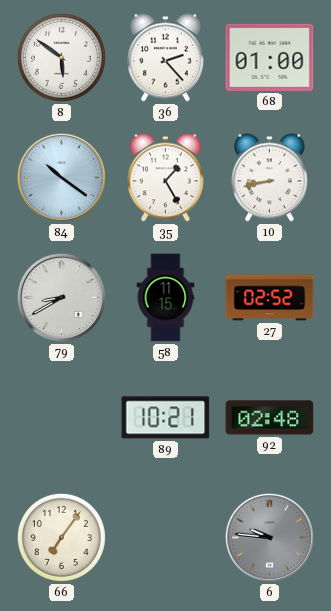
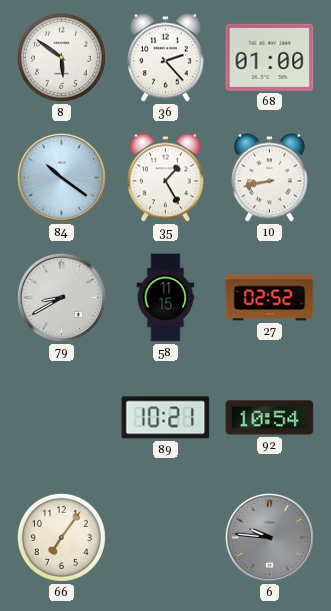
92: 02:48 -> 10:54 (270, 418)
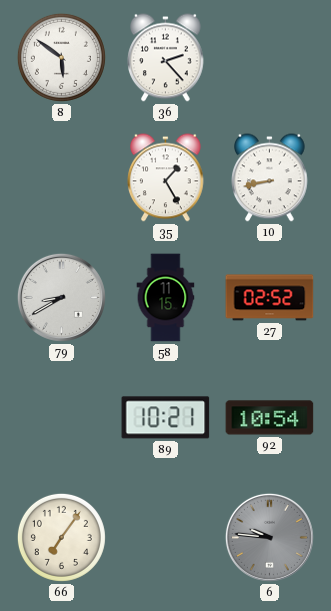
68: 01:00 -> none (270, 57)
84: 10:21 -> none (61, 177)
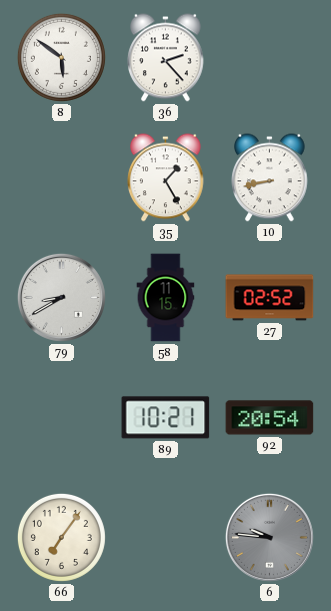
92: 10:54 -> 20:54 (270, 418)
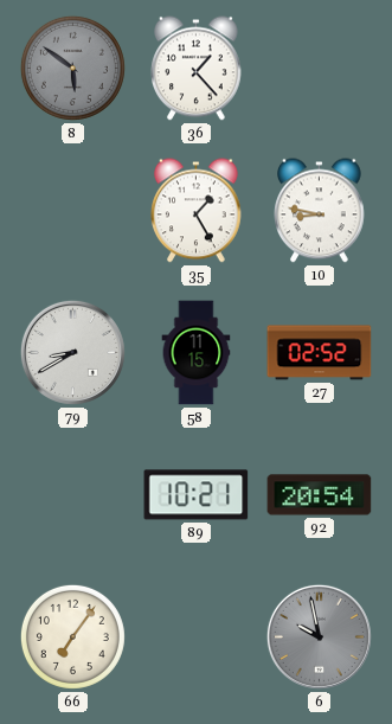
8 dial: white -> grey (72, 68)
36: 2:23 -> 1:23 (197, 69)
10: 8:43 -> 8:47 (320, 211)
6: 9:46 -> 9:58 (319, 636)
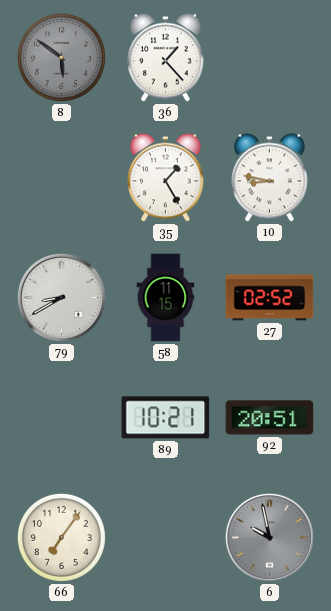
92: 20:54 -> 20:51 (270, 418)
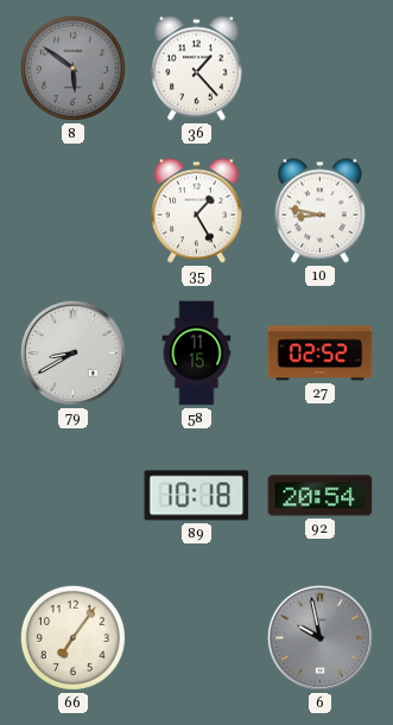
89: 10:21 -> 10:18 (197, 496)
92: 20:51 -> 20:54 (321, 496)
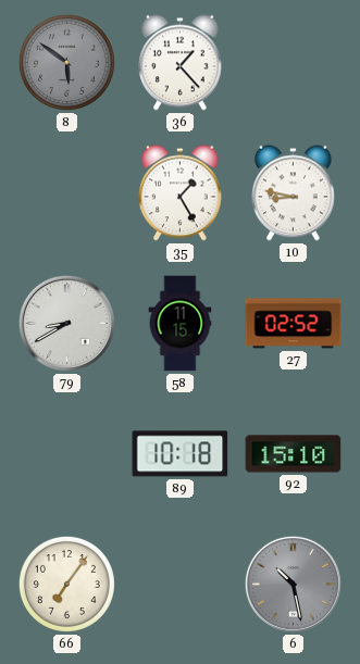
92: 20:54 -> 15:10 (294, 454)
6: 9:58 -> 10:28 (293, 584)
